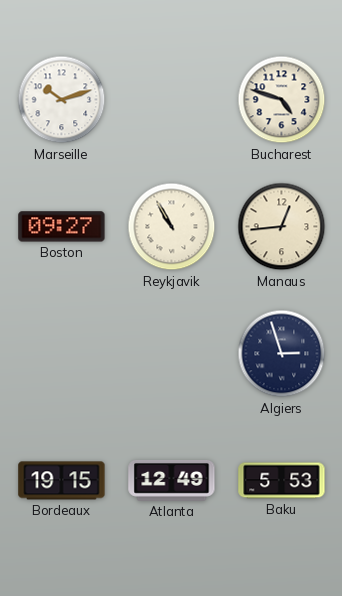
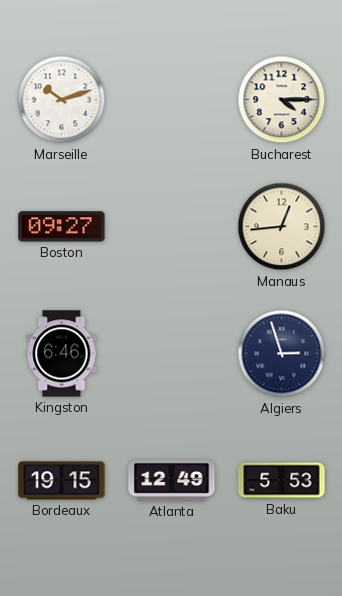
Bucharest: 4:48 -> 4:15 (282, 100)
Reykjavik: 10:55 -> none (172, 227)
Kingston: none -> 6:46 (62, 354)
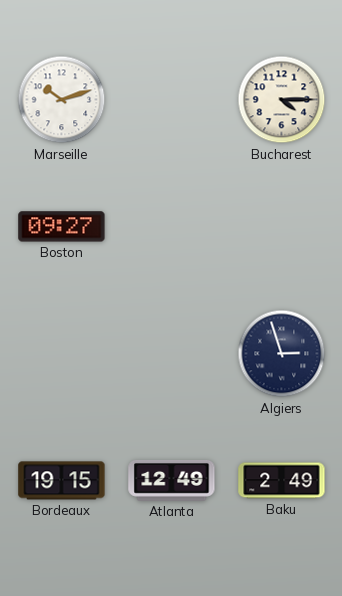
Manaus: 12:44 -> none (282, 227)
Kingston: 6:46 -> none (62, 354)
Baku: 5:53 -> 2:49 (282, 481)
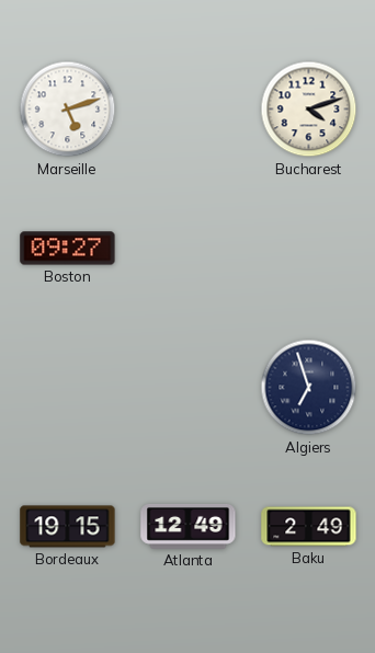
Marseille: 10:12 -> 5:12 (68, 110)
Bucharest: 4:15 -> 4:12 (309, 110)
Algiers: 2:57 -> 6:57 (309, 388)
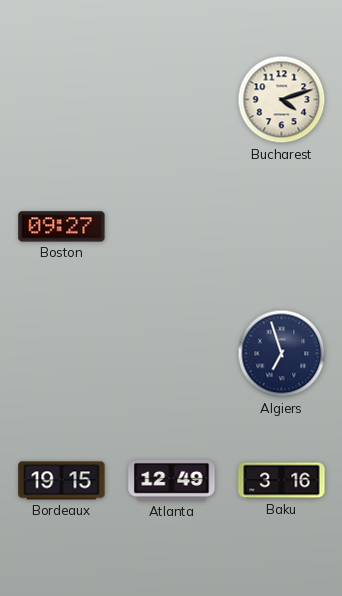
Marseille: 5:12 -> none (68, 110)
Baku: 2:49 -> 3:16 (282, 481)
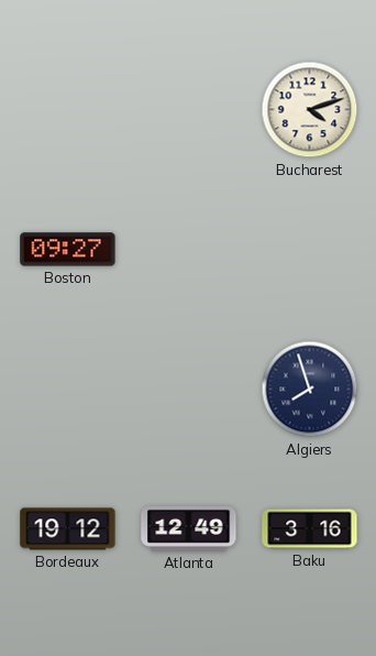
Algiers: 6:57 -> 7:57 (310, 390)
Bordeaux: 19:15 -> 19:12 (68, 529)
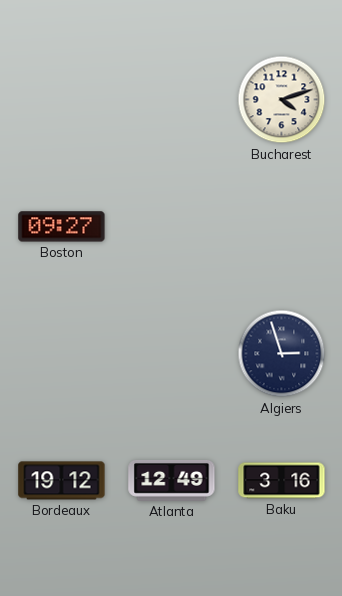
Algiers: 7:57 -> 2:57 (282, 354)
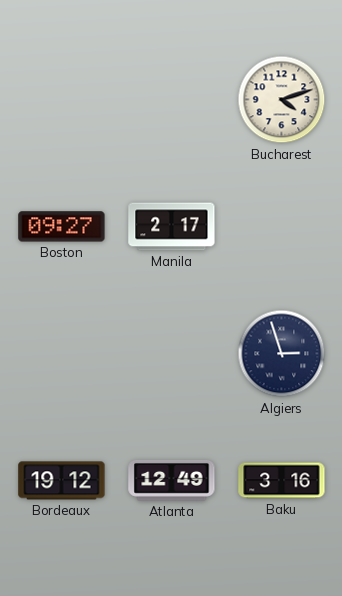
Manila: none -> 2:17 (172, 227)
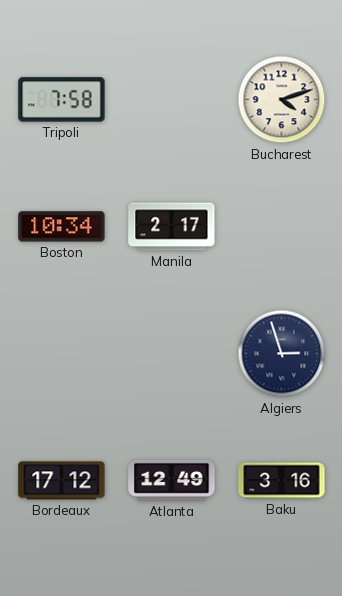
Tripoli: none -> 7:58 (62, 100)
Boston: 09:27 -> 10:34 (62, 227)
Bordeaux: 19:12 -> 17:12 (62, 481)
